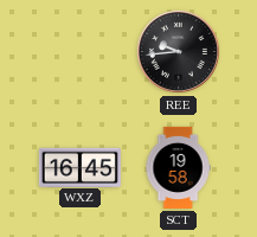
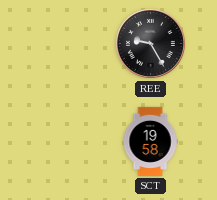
REE: 9:44 -> 9:25 (150, 43)
WXZ: 16:45 -> none (79, 167)
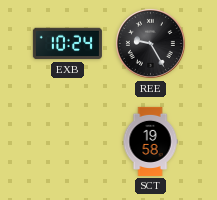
EXB: none -> 10:24 (67, 44)
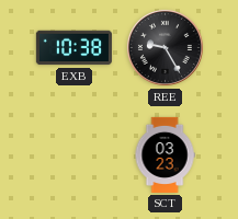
EXB: 10:24 -> 10:38 (73, 48)
SCT: 19:58 -> 03:23 (165, 154)
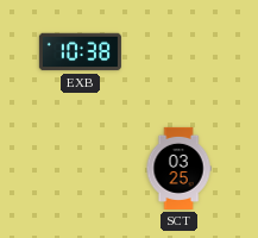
REE: 9:25 -> none (165, 47)
SCT: 03:23 -> 03:25 (178, 168)
